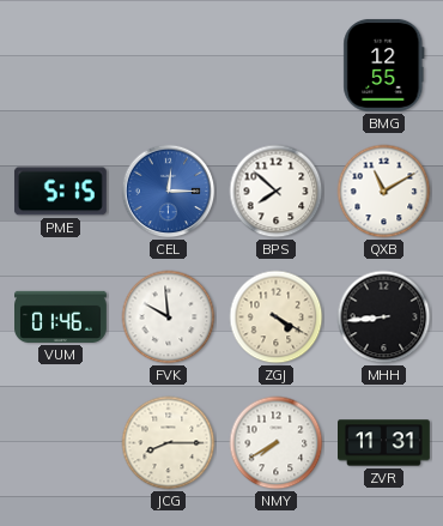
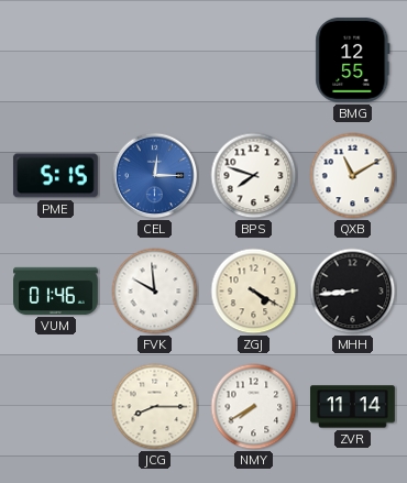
BPS: 7:52 -> 7:48 (254, 176)
ZVR: 11:31 -> 11:14 (353, 407)
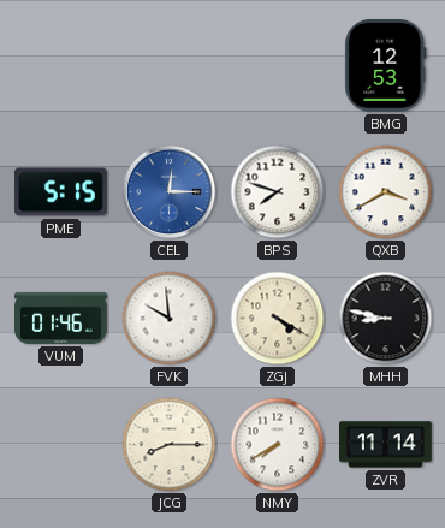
BMG: 12:55 -> 12:53 (386, 65)
QXB: 11:10 -> 3:40 (386, 192)
MHH: 8:44 -> 8:47 (386, 319)
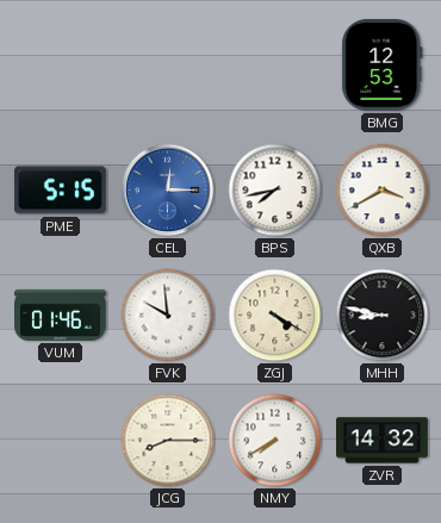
BPS: 7:48 -> 7:43 (275, 191)
ZVR: 11:14 -> 14:32 (383, 441)
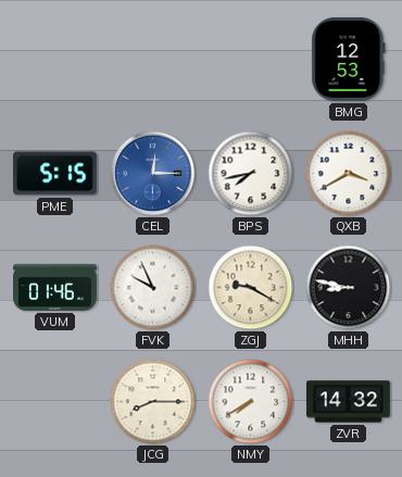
FVK: 9:59 -> 9:56 (153, 288)
ZGJ: 4:20 -> 9:20 (251, 288)
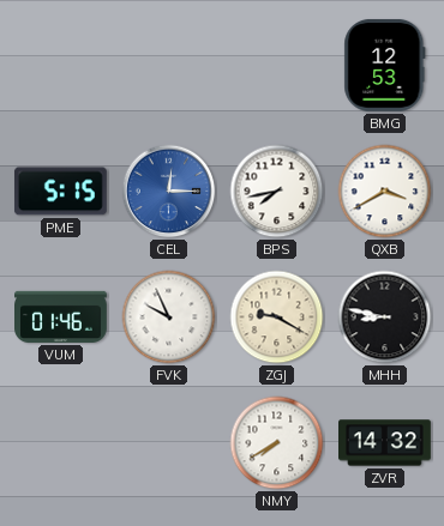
JCG: 8:15 -> none (153, 402)
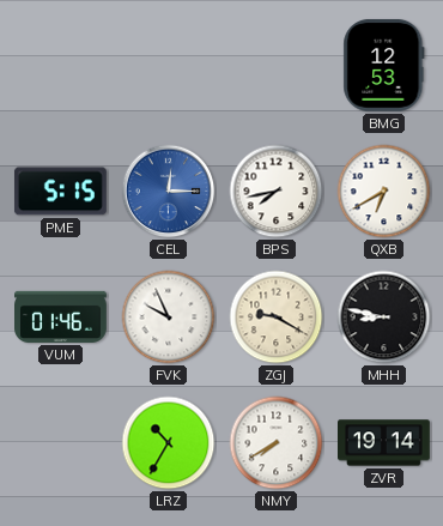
QXB: 3:40 -> 6:40 (384, 192)
LRZ: none -> 10:35 (169, 443)
ZVR: 14:32 -> 19:14 (384, 443)
